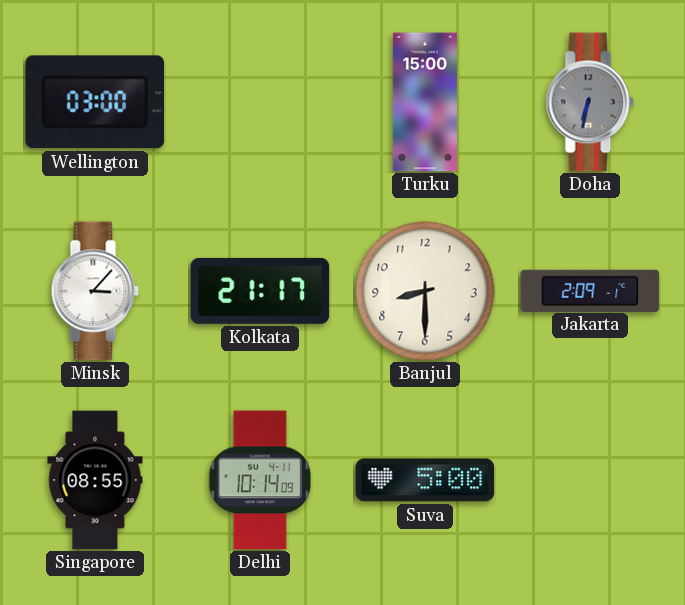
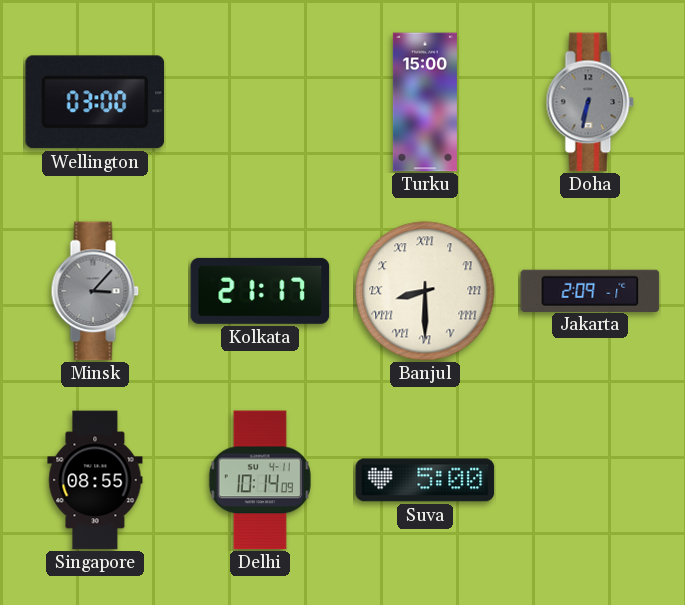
Minsk dial: white -> grey (95, 291)
Banjul numerals: Arabic -> Roman (425, 291)
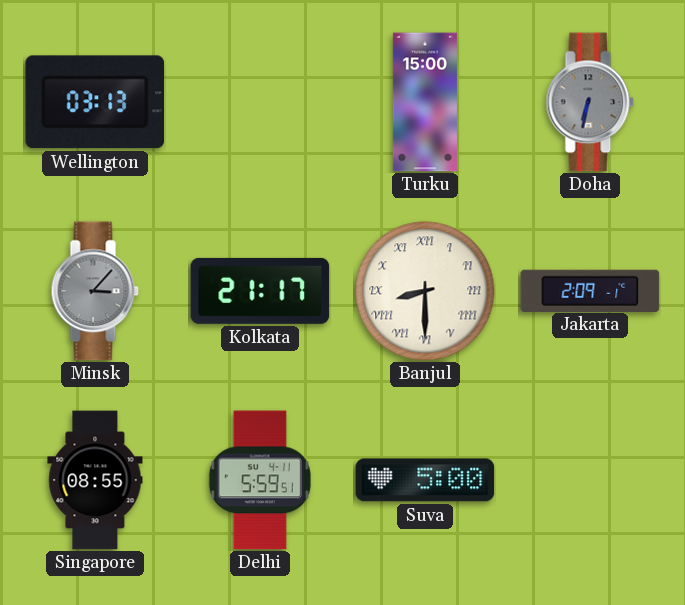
Wellington: 03:00 -> 03:13 (95, 102)
Delhi: 10:14 -> 5:59 (260, 480)
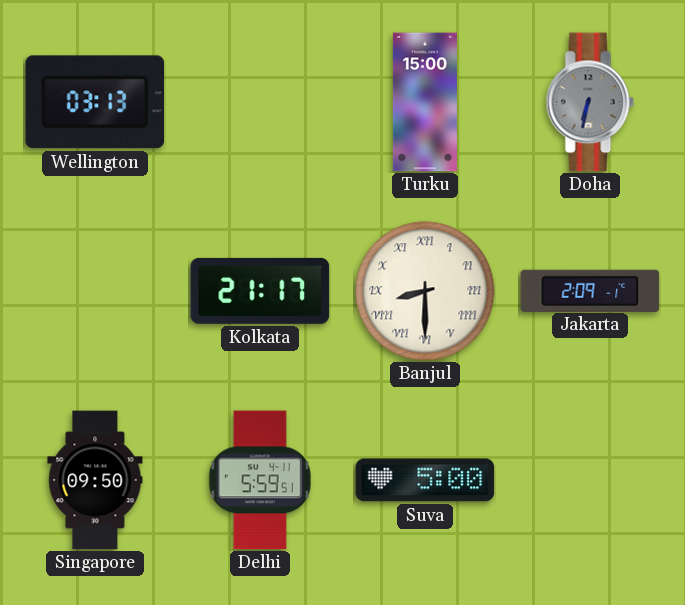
Minsk: 3:07 -> none (95, 291)
Singapore: 08:55 -> 09:50 (95, 480)
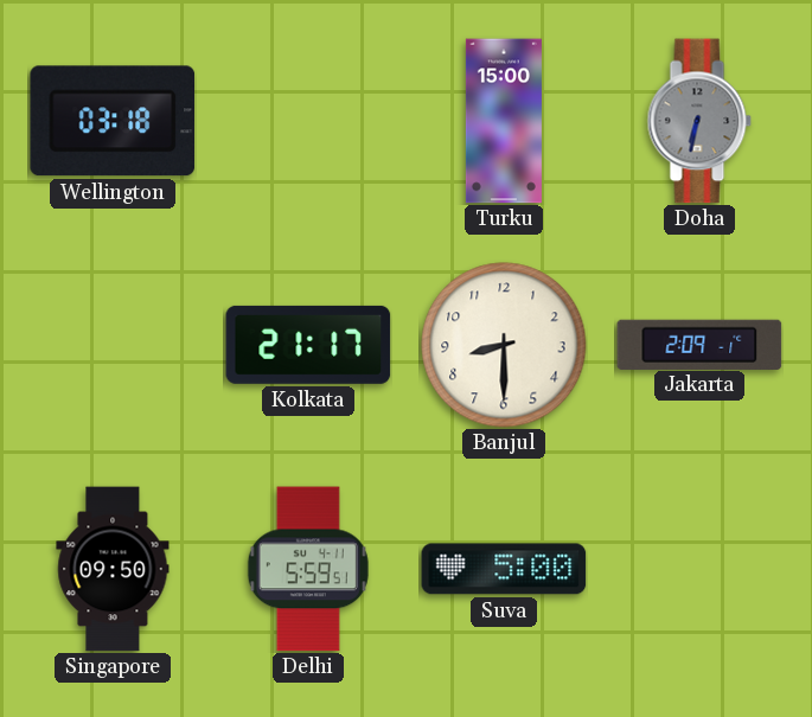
Wellington: 03:13 -> 03:18 (113, 121)
Banjul numerals: Roman -> Arabic (504, 345)
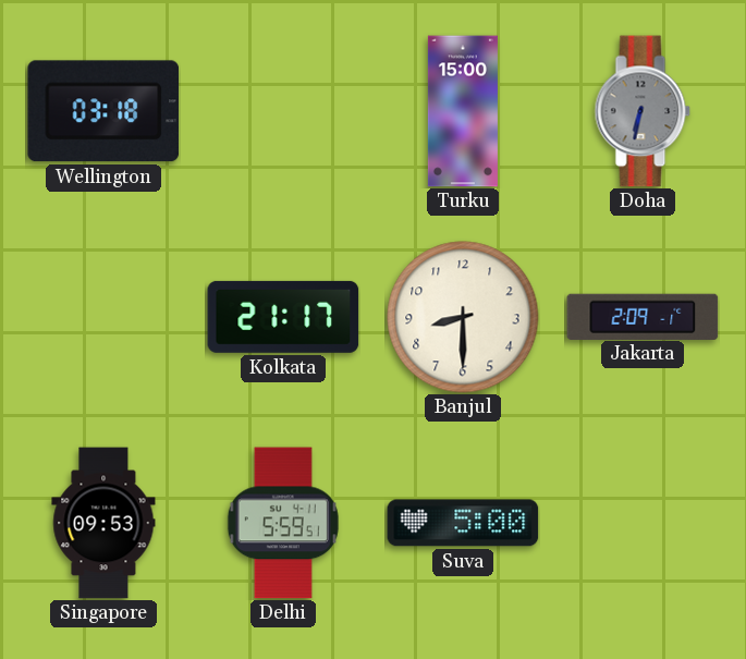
Singapore: 09:50 -> 09:53 (103, 523)
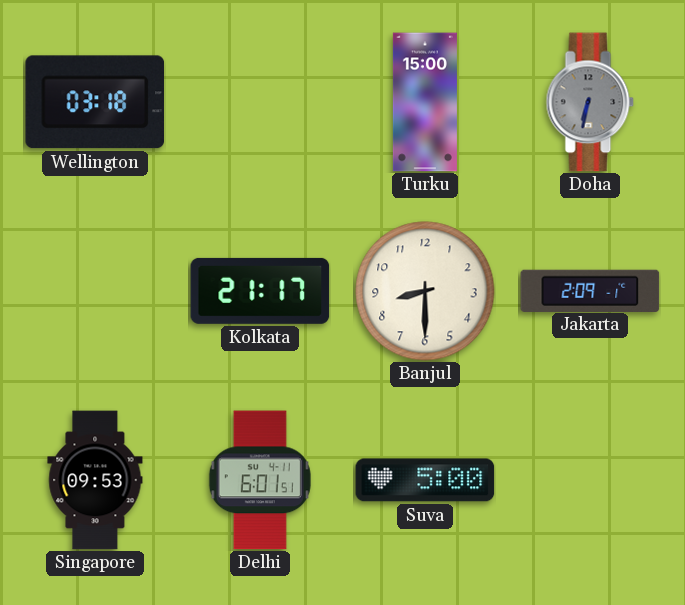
Delhi: 5:59 -> 6:01 (260, 480)
